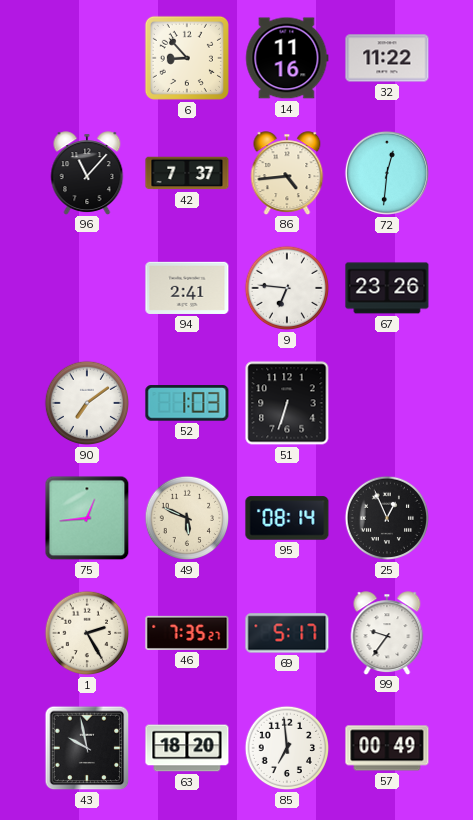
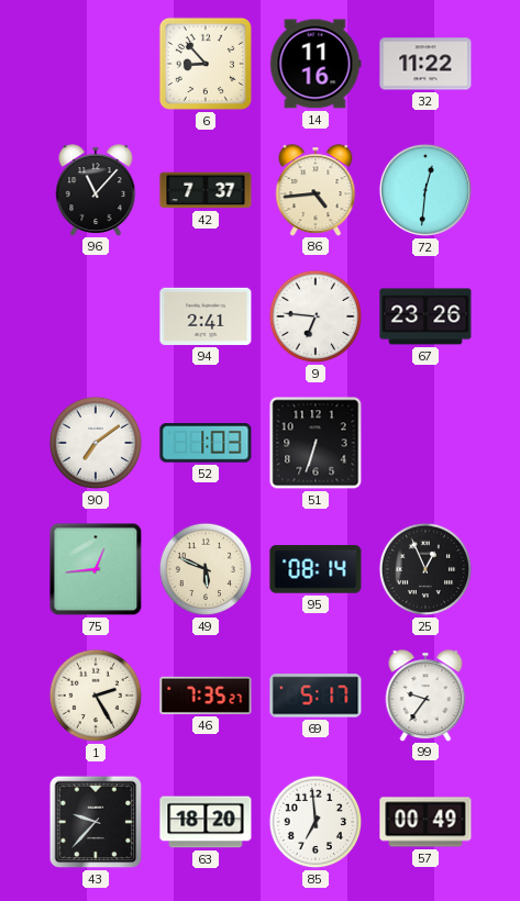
43: 9:58 -> 9:37 (96, 822)
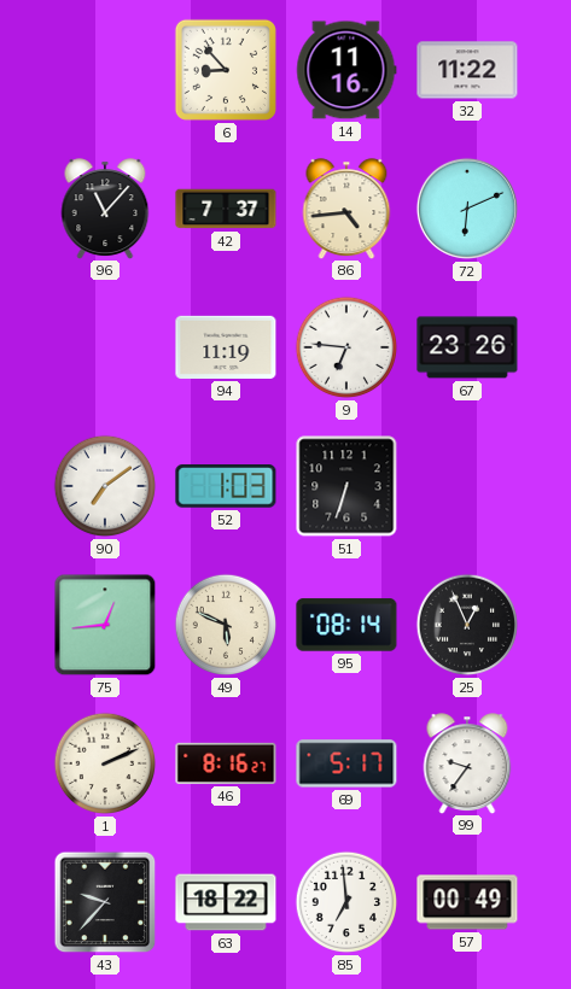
72: 12:31 -> 6:11 (467, 209)
94: 2:41 -> 11:19 (226, 347)
1: 2:25 -> 2:11 (105, 763)
46: 7:35 -> 8:16 (226, 763)
63: 18:20 -> 18:22 (226, 902)
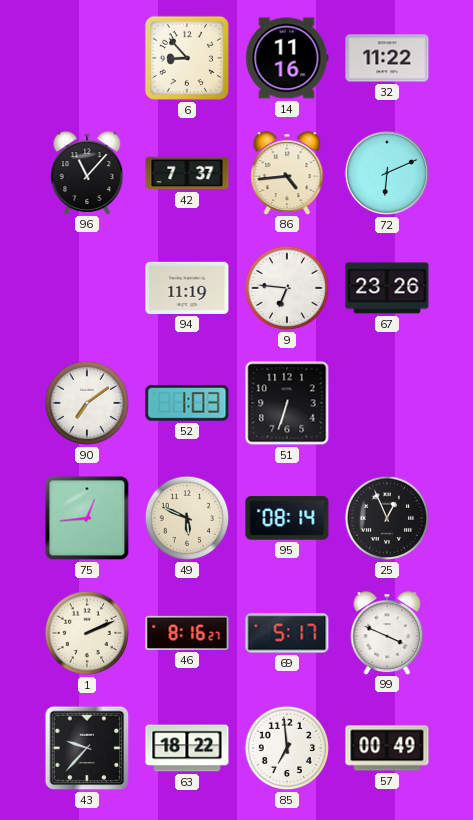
99: 9:36 -> 3:49 (387, 633)
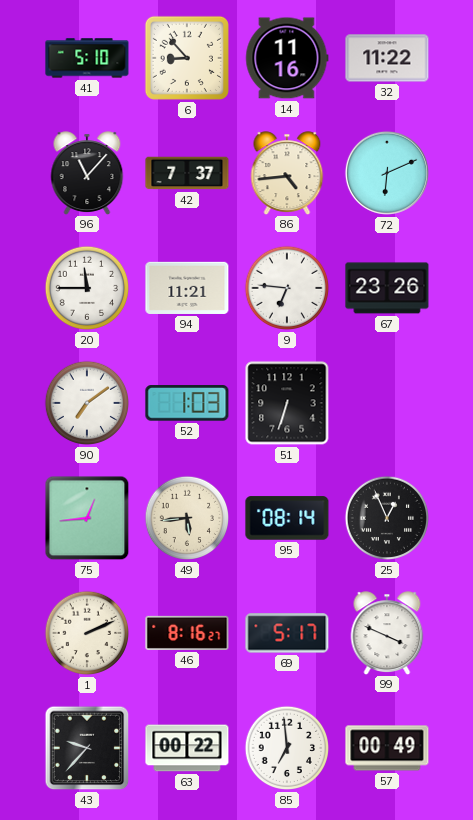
41: none -> 5:10 (87, 58)
20: none -> 11:45 (87, 288)
94: 11:19 -> 11:21 (187, 288)
49: 5:49 -> 5:44 (187, 518)
63: 18:22 -> 00:22 (187, 748)
